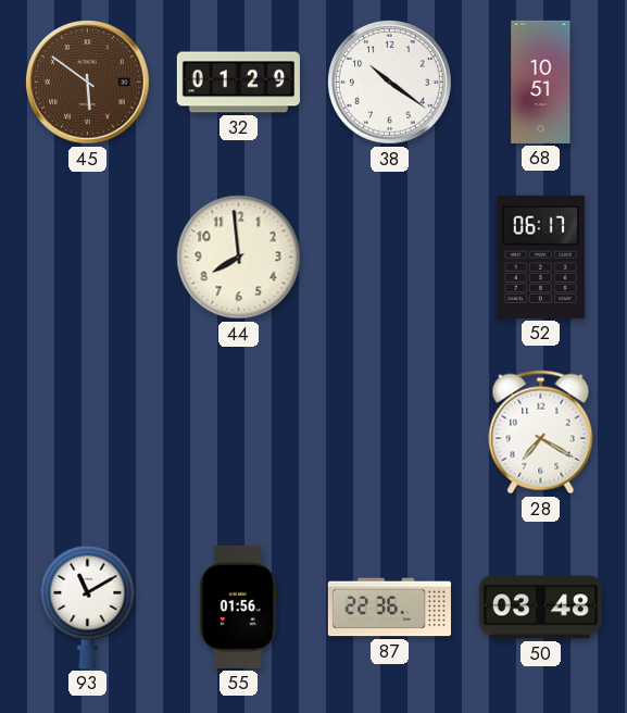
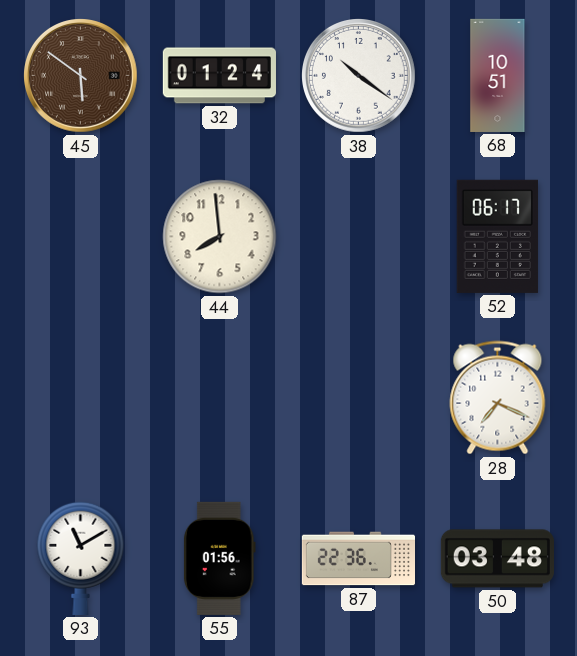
32: 01:29 -> 01:24 (219, 76)
28: 7:20 -> 7:19 (498, 398)
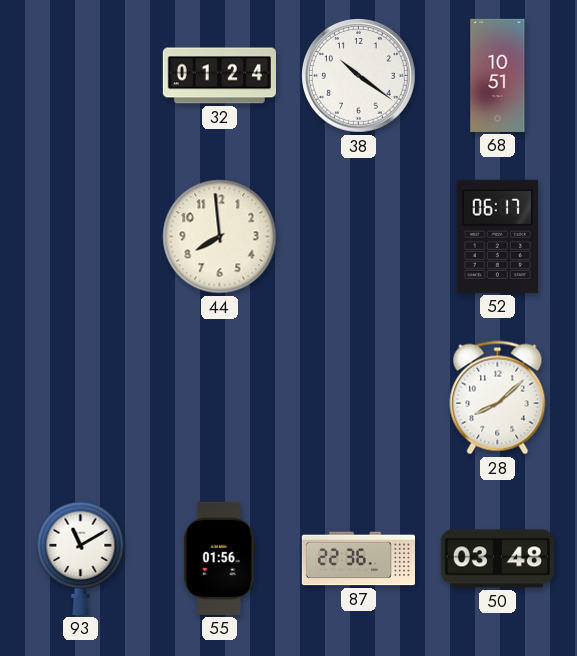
45: 5:51 -> none (81, 76)
28: 7:19 -> 8:08 (498, 398)
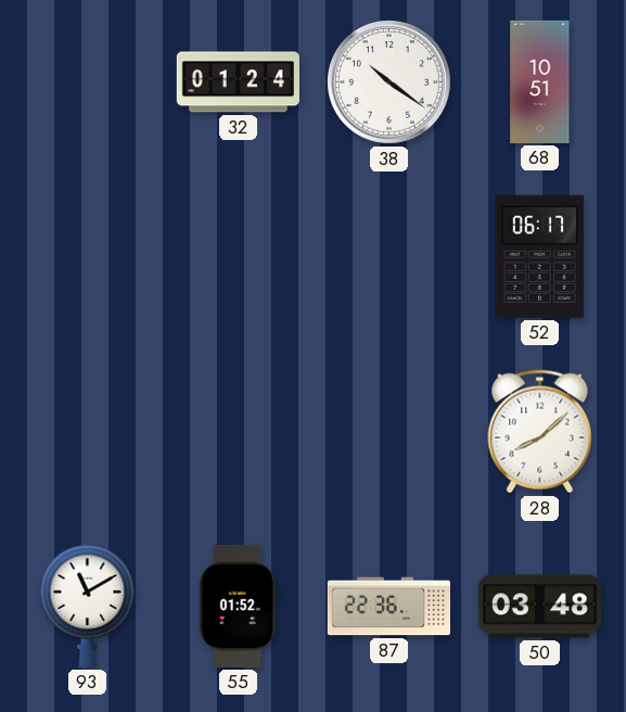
44: 7:59 -> none (220, 237)
55: 01:56 -> 01:52 (238, 606)
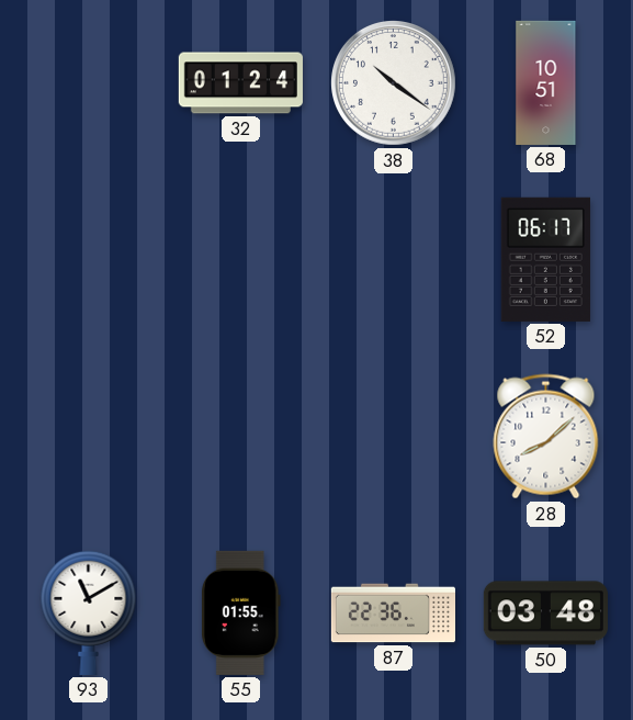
55: 01:52 -> 01:55 (240, 612)
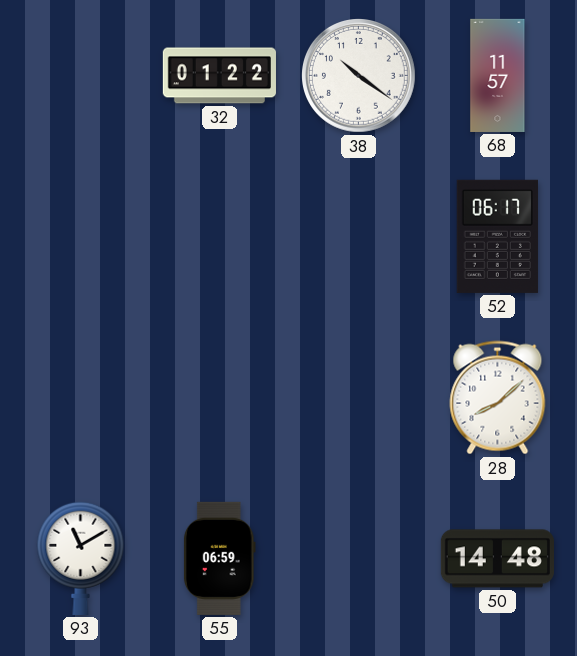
32: 01:24 -> 01:22 (219, 76)
68: 10:51 -> 11:57 (498, 75)
55: 01:55 -> 06:59 (219, 558)
87: 22:36 -> none (393, 614)
50: 03:48 -> 14:48 (497, 559)
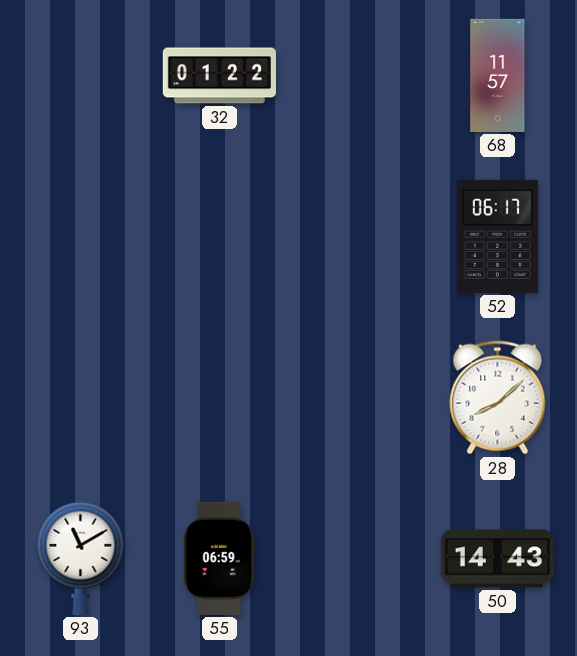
38: 10:21 -> none (359, 76)
50: 14:48 -> 14:43 (497, 559)
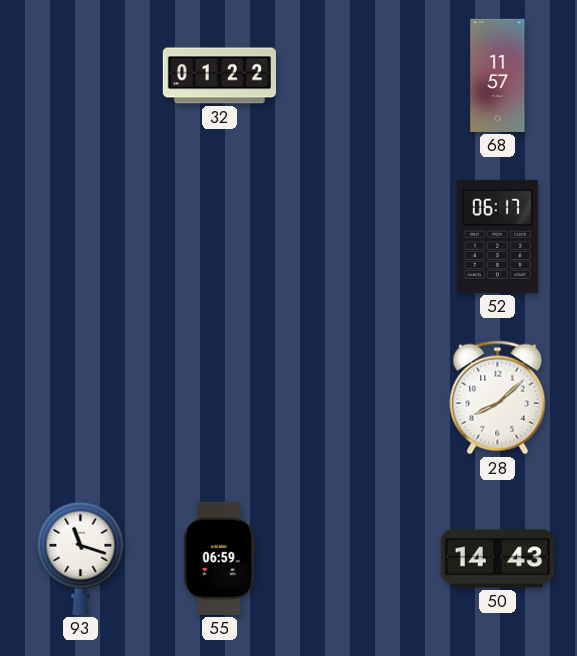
93: 11:10 -> 11:18 (81, 558)
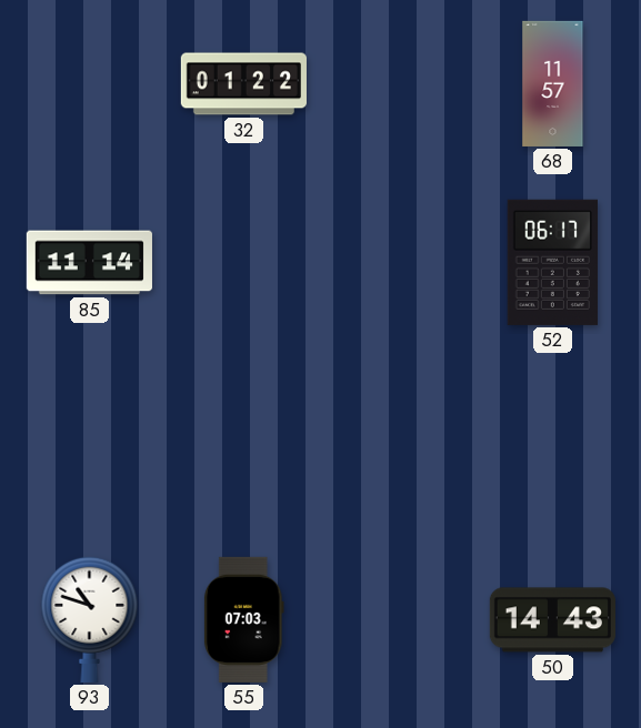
85: none -> 11:14 (89, 263)
28: 8:08 -> none (498, 398)
93: 11:18 -> 10:48 (90, 619)
55: 06:59 -> 07:03 (243, 619)
